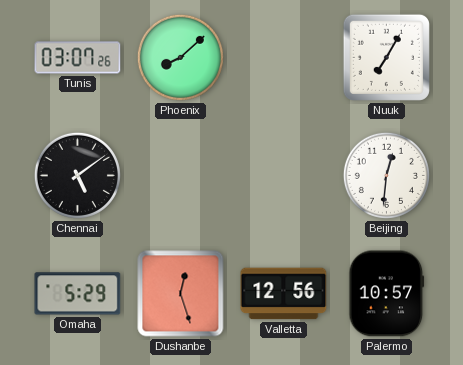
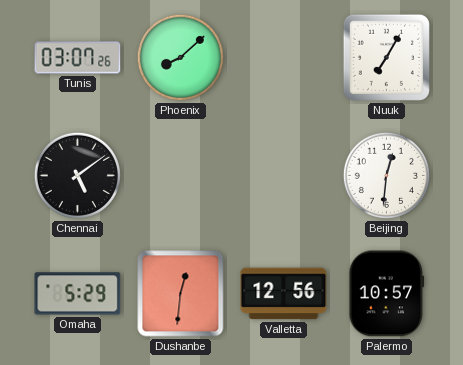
Dushanbe: 12:27 -> 12:31 (181, 294)
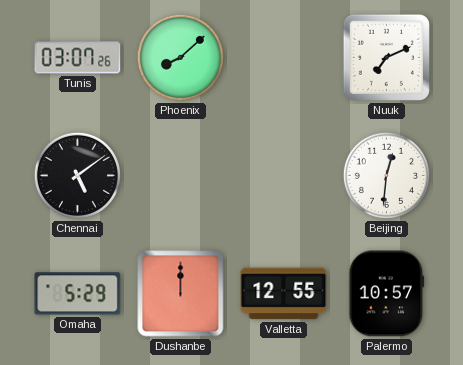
Nuuk: 7:05 -> 7:11 (386, 57)
Dushanbe: 12:31 -> 12:00 (181, 294)
Valletta: 12:56 -> 12:55 (284, 294)
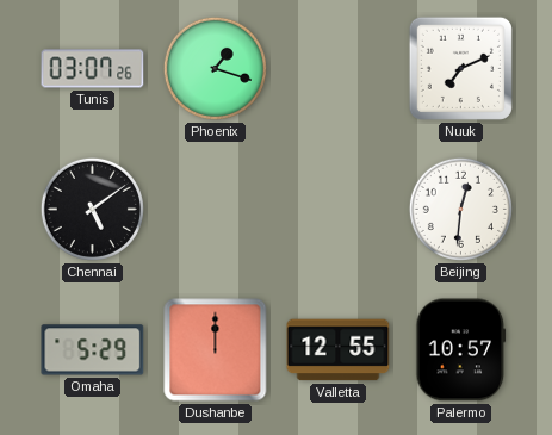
Phoenix: 8:08 -> 1:18 (215, 68)
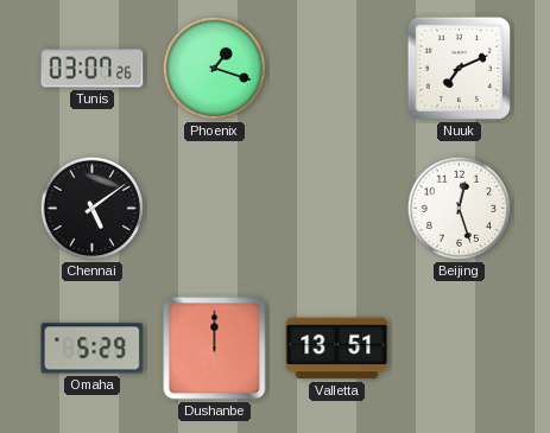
Beijing: 12:31 -> 12:27 (459, 208)
Valletta: 12:55 -> 13:51 (337, 349)
Palermo: 10:57 -> none (461, 350)
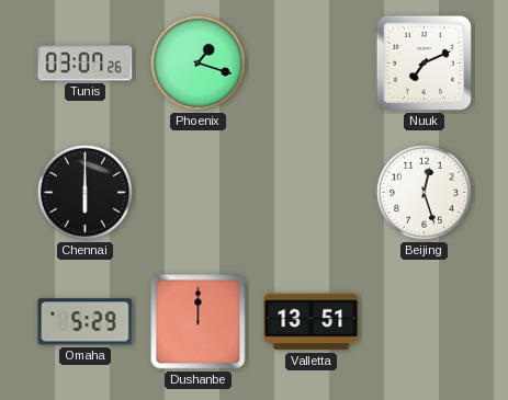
Chennai: 5:09 -> 6:00 (84, 192)
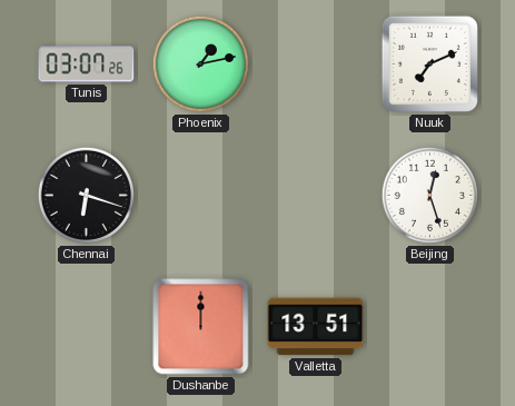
Phoenix: 1:18 -> 1:13 (200, 63)
Chennai: 6:00 -> 6:18 (86, 195)
Omaha: 5:29 -> none (86, 322)
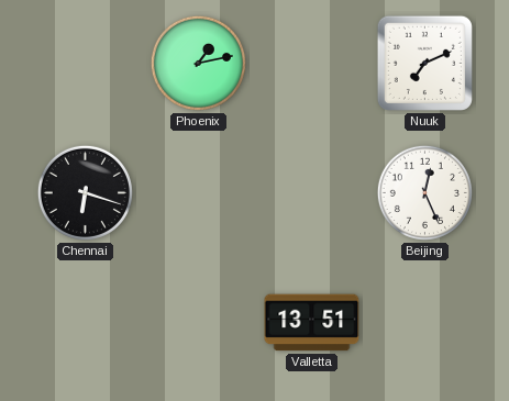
Tunis: 03:07 -> none (87, 65)
Beijing: 12:27 -> 12:26 (424, 192)
Dushanbe: 12:00 -> none (201, 327)
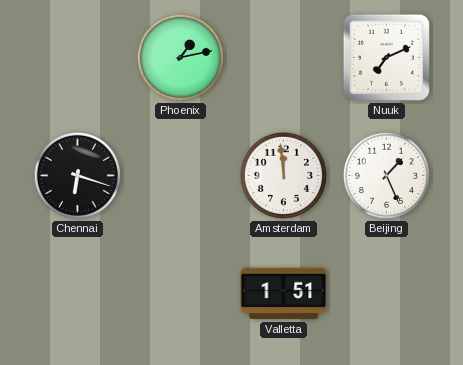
Amsterdam: none -> 11:59 (283, 175)
Beijing: 12:26 -> 1:26 (386, 175)
Valletta: 13:51 -> 1:51 (284, 294)
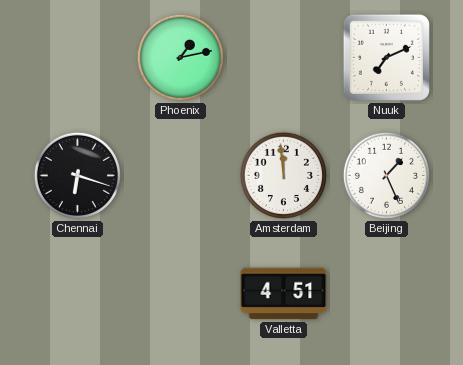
Valletta: 1:51 -> 4:51 (284, 294)
